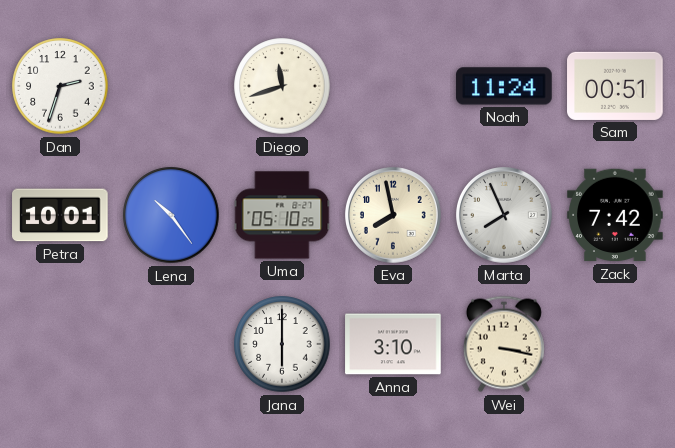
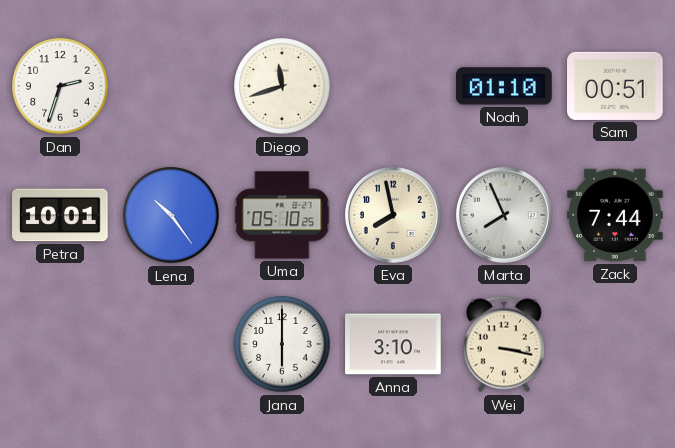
Noah: 11:24 -> 01:10 (504, 86)
Zack: 7:42 -> 7:44 (615, 215)
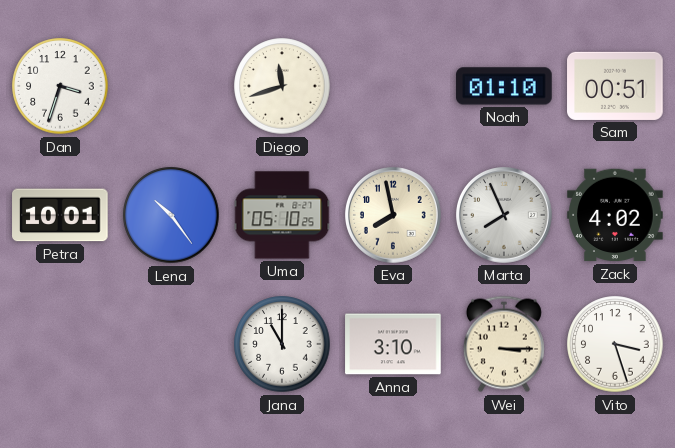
Dan: 2:33 -> 3:33 (60, 86)
Zack: 7:44 -> 4:02 (615, 215)
Jana: 6:00 -> 11:00 (282, 344)
Wei: 3:17 -> 3:15 (504, 344)
Vito: none -> 3:27 (615, 344)
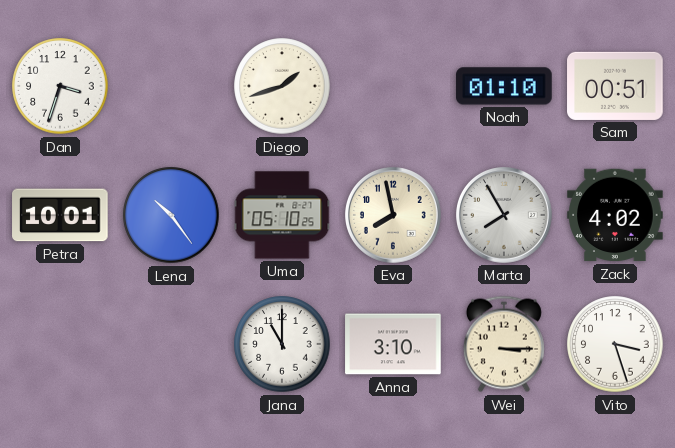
Diego: 11:42 -> 1:42 (282, 86)
Marta: 7:56 -> 7:55 (505, 216)
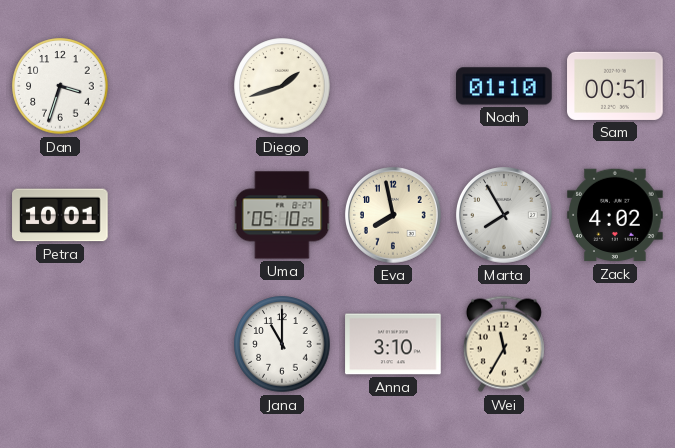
Lena: 10:24 -> none (171, 215)
Wei: 3:15 -> 11:35 (504, 344)
Vito: 3:27 -> none (615, 344)
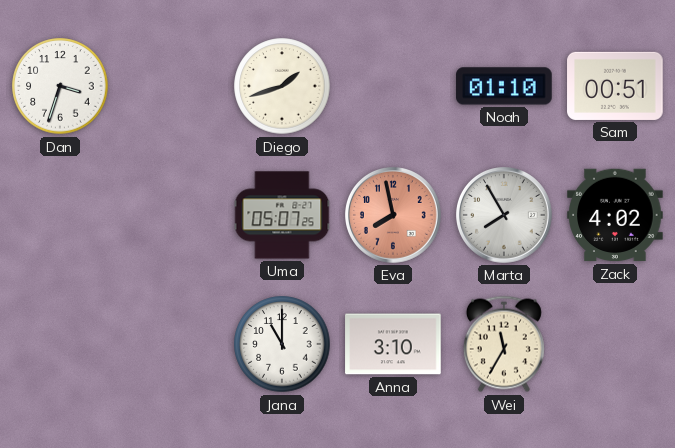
Petra: 10:01 -> none (60, 215)
Uma: 05:10 -> 05:07 (282, 215)
Eva dial: cream -> salmon (394, 216)
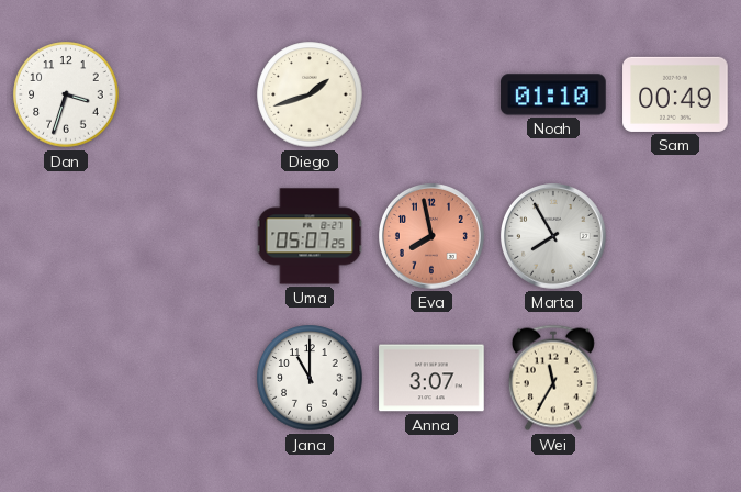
Sam: 00:51 -> 00:49 (675, 94)
Zack: 4:02 -> none (615, 215)
Anna: 3:10 -> 3:07 (431, 378)
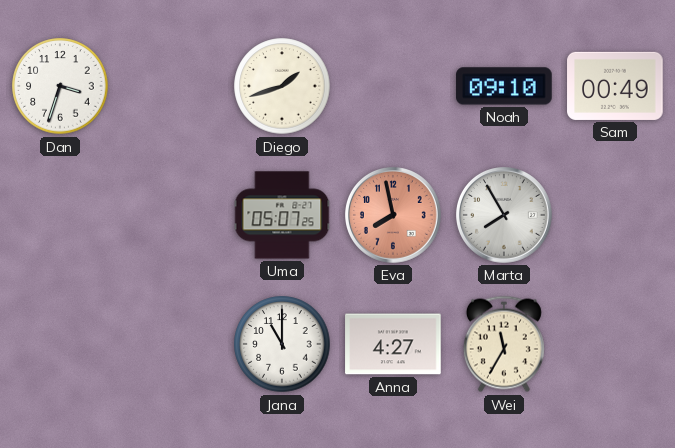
Noah: 01:10 -> 09:10 (504, 86)
Anna: 3:07 -> 4:27 (393, 344)
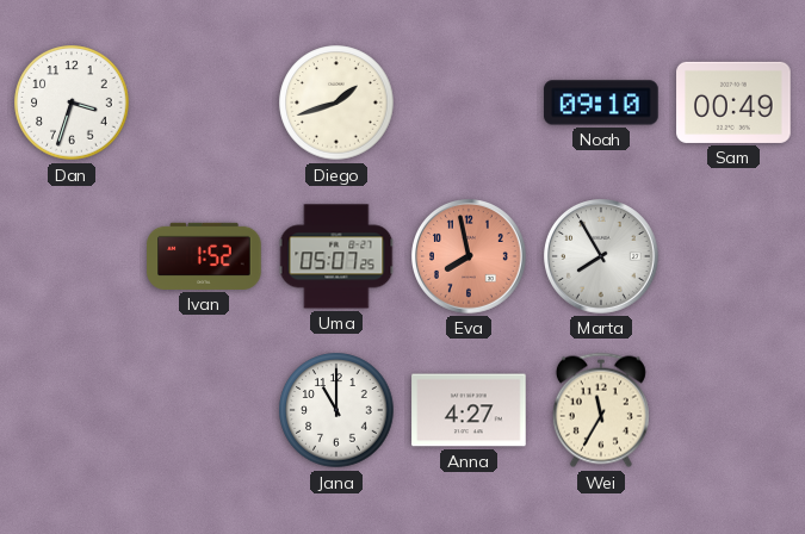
Ivan: none -> 1:52 (204, 256)
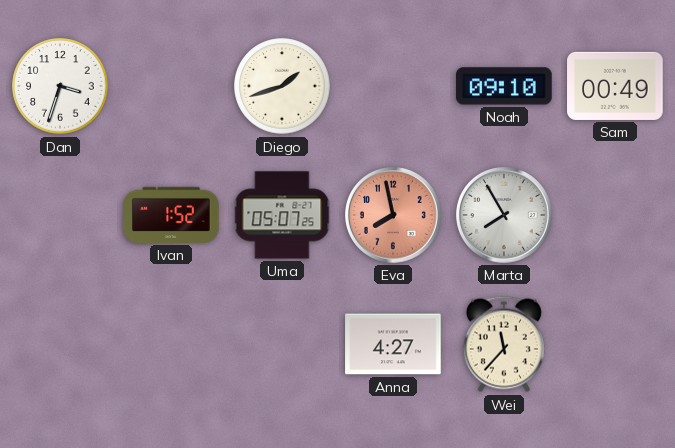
Jana: 11:00 -> none (336, 410)
Wei: 11:35 -> 11:37 (504, 344)
